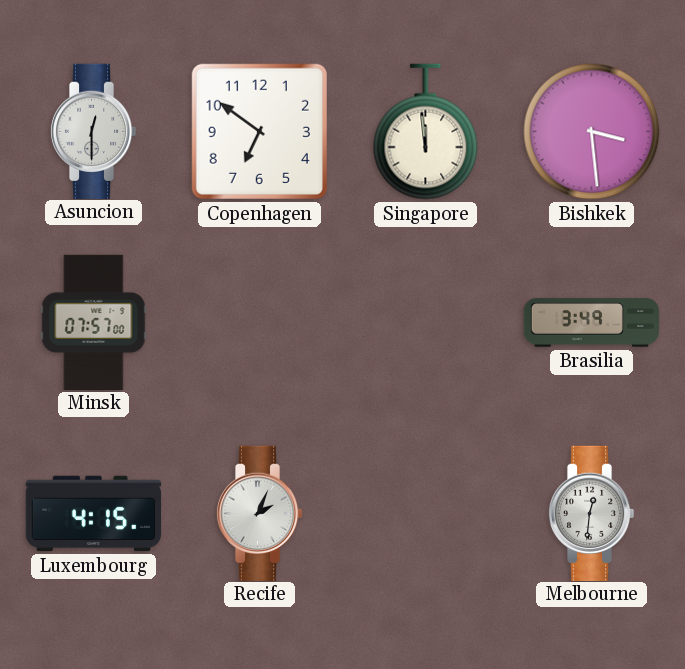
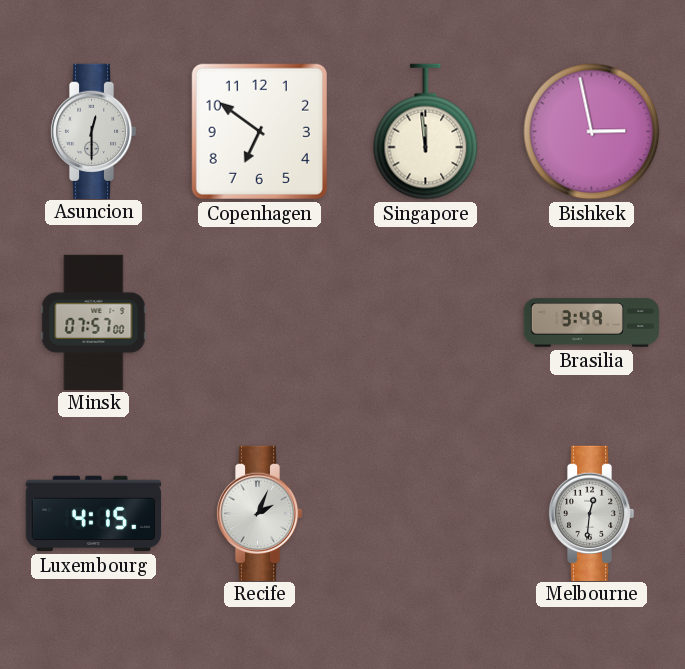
Bishkek: 3:29 -> 2:58 (592, 132)
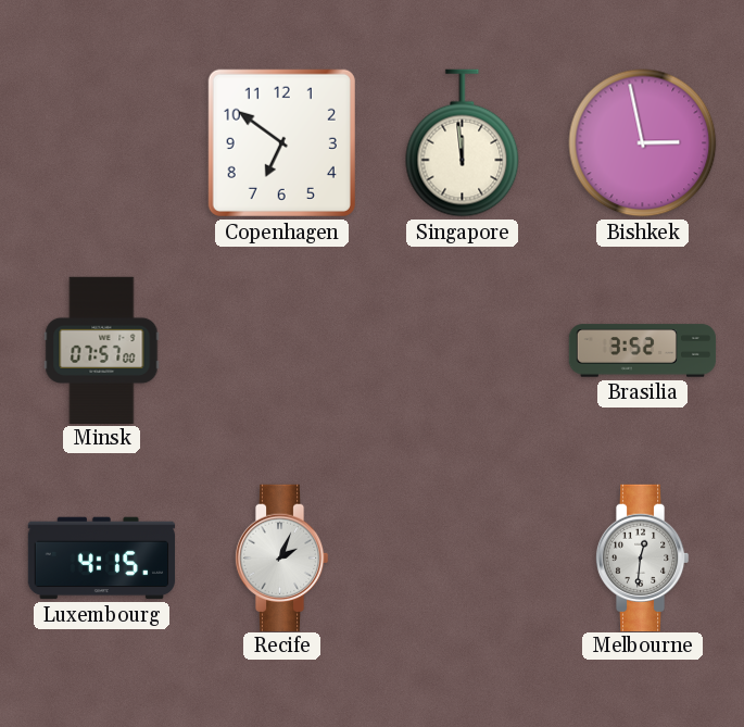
Asuncion: 12:30 -> none (93, 131)
Brasilia: 3:49 -> 3:52 (643, 351)
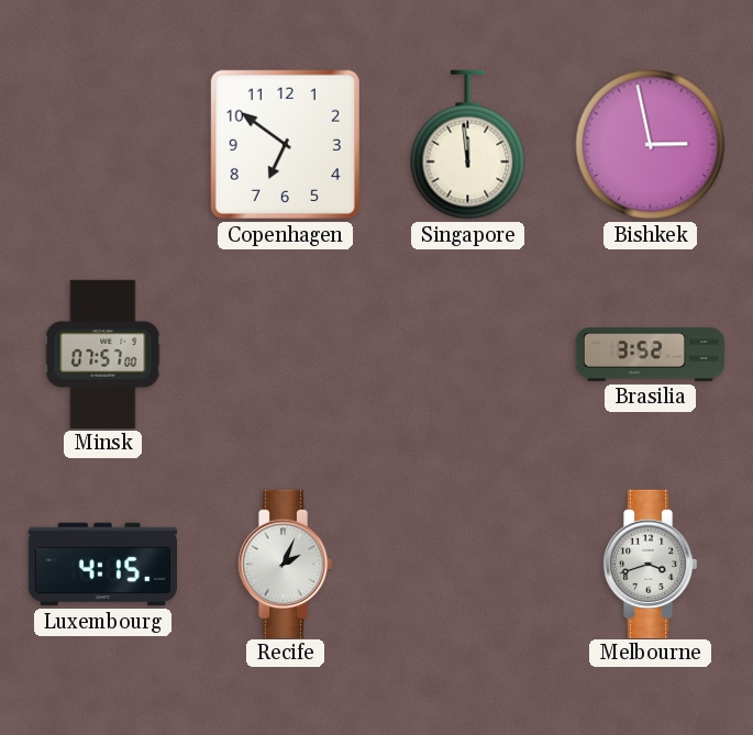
Melbourne: 12:31 -> 3:42 (650, 564)
